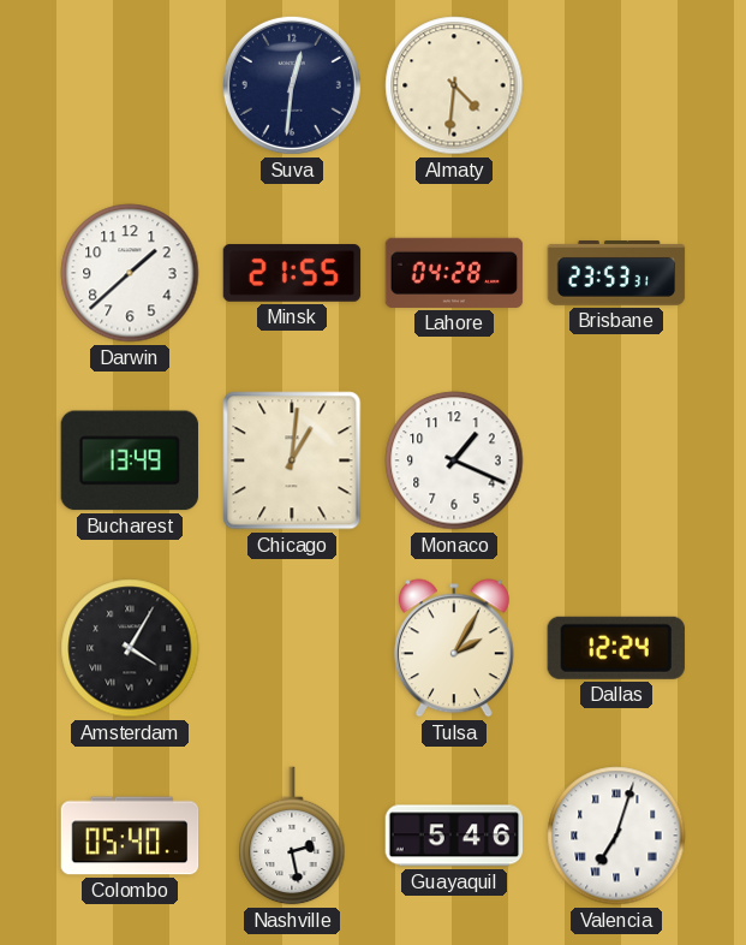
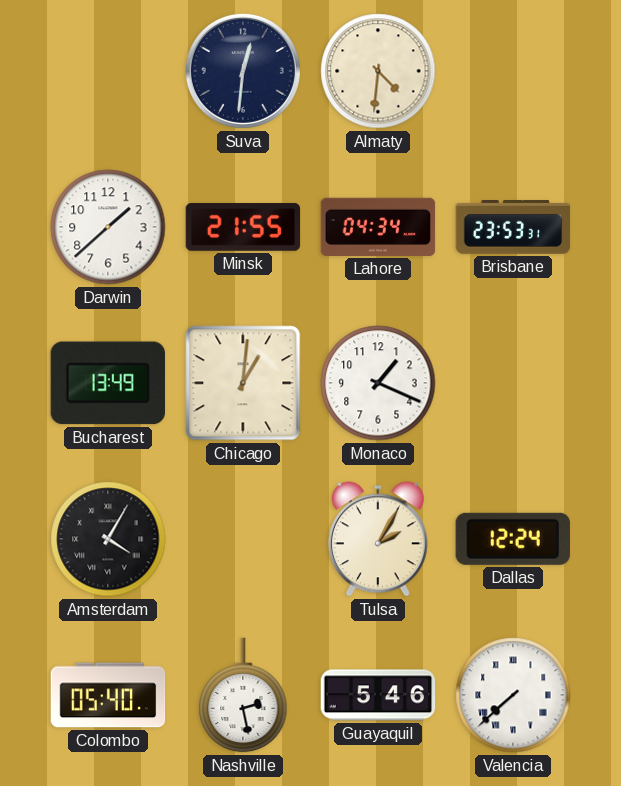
Lahore: 04:28 -> 04:34 (378, 227)
Valencia: 7:03 -> 7:38 (513, 695)
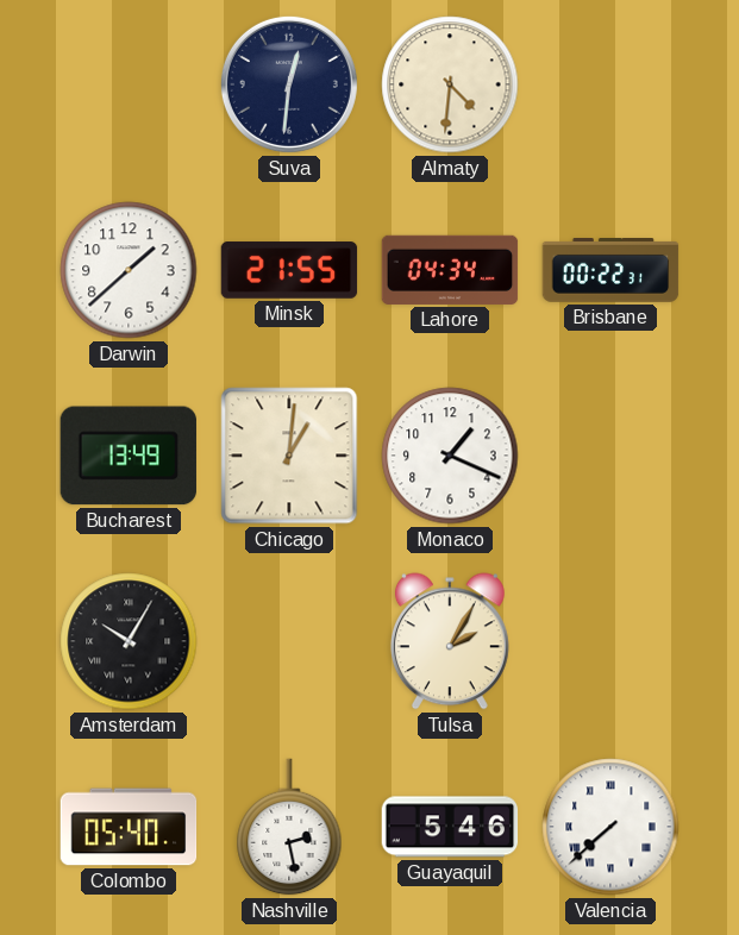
Brisbane: 23:53 -> 00:22 (610, 271)
Amsterdam: 4:05 -> 10:05 (129, 641)
Dallas: 12:24 -> none (513, 539)
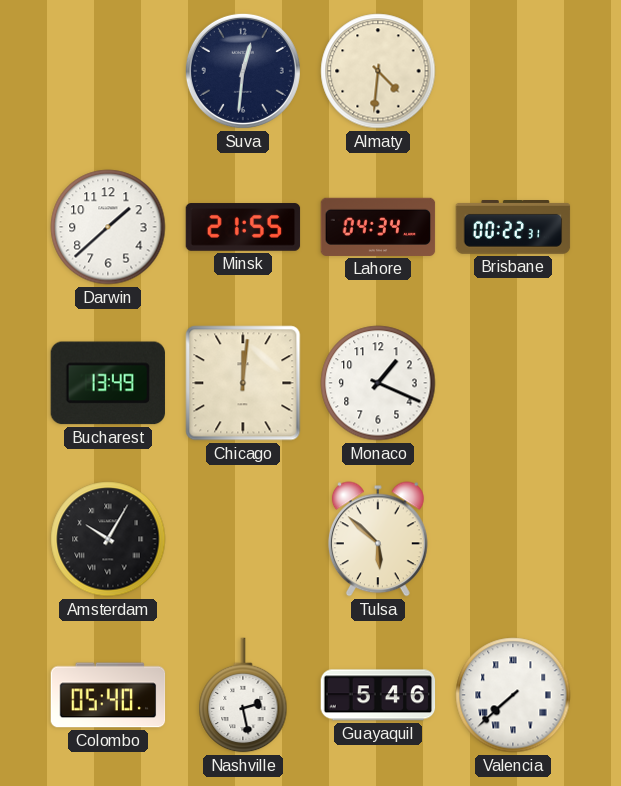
Chicago: 1:01 -> 12:01 (243, 383)
Tulsa: 2:05 -> 5:52 (378, 539)
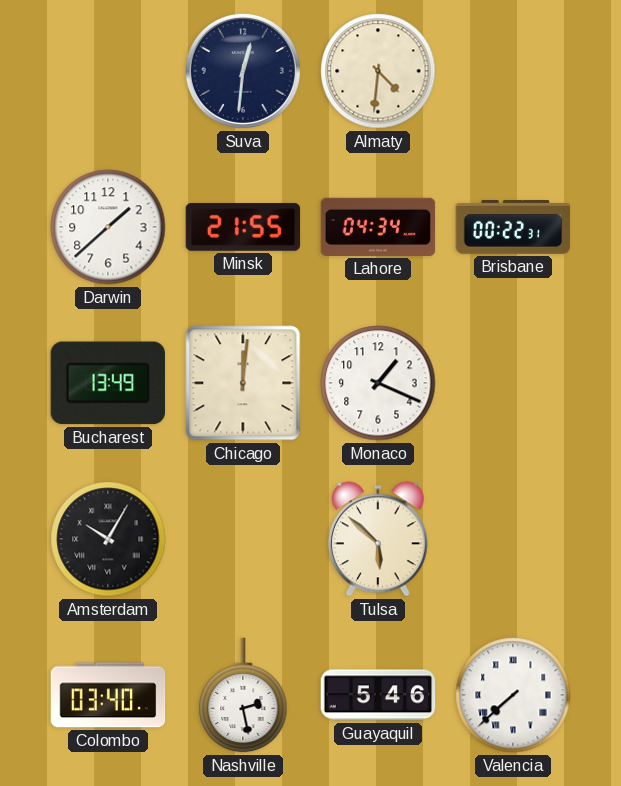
Colombo: 05:40 -> 03:40 (108, 695)
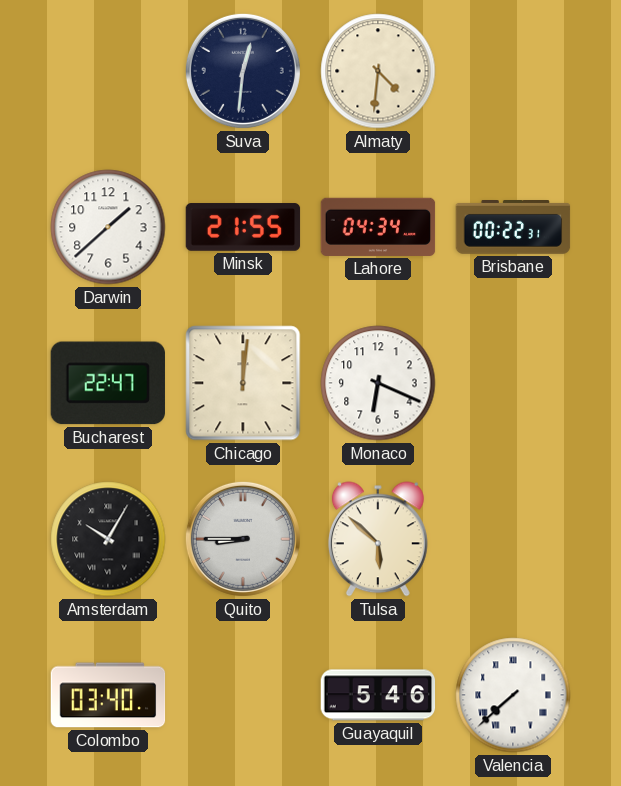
Bucharest: 13:49 -> 22:47 (108, 383)
Monaco: 1:19 -> 6:19 (378, 383)
Quito: none -> 8:45 (243, 539)
Nashville: 2:28 -> none (243, 695)
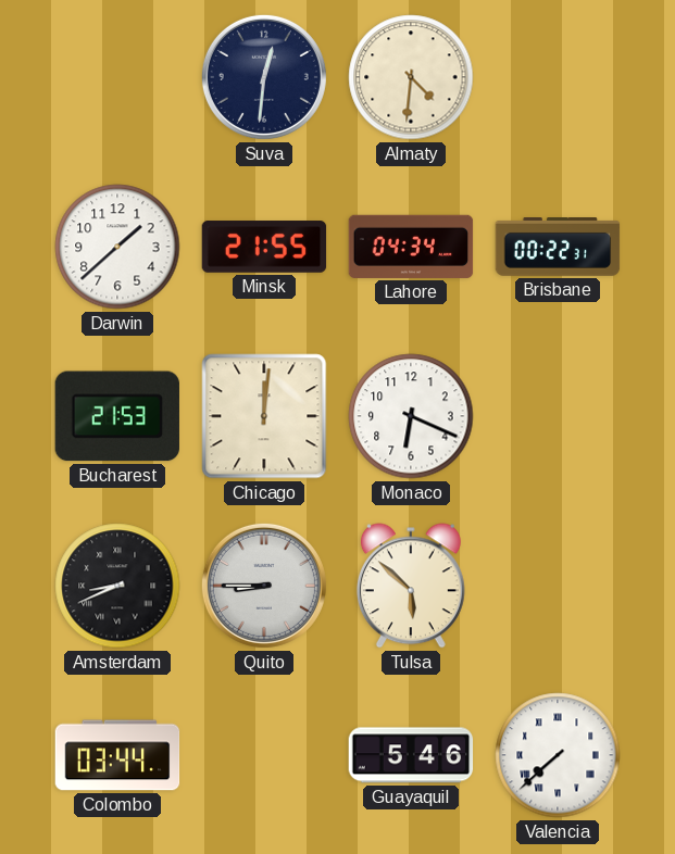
Bucharest: 22:47 -> 21:53 (117, 416)
Amsterdam: 10:05 -> 8:41 (117, 586)
Colombo: 03:40 -> 03:44 (117, 755)
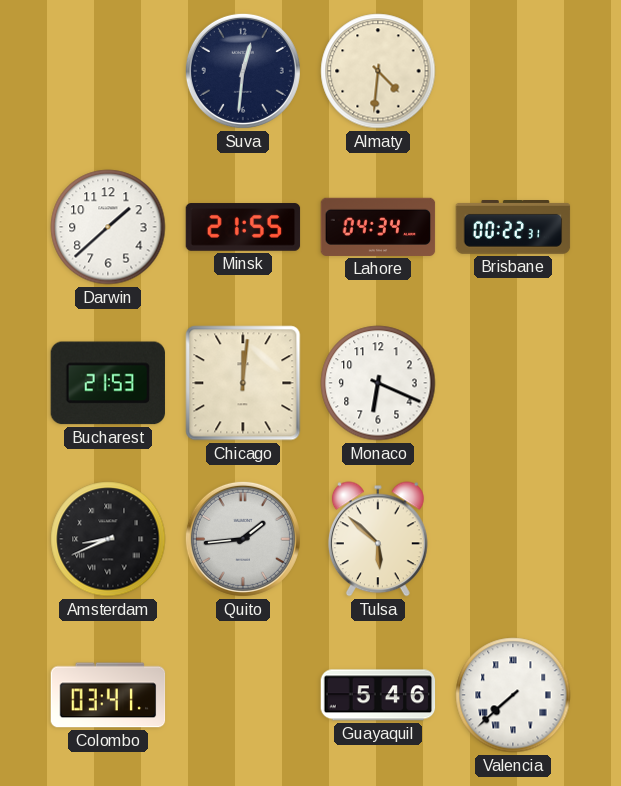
Quito: 8:45 -> 1:44 (243, 539)
Colombo: 03:44 -> 03:41 (108, 695)
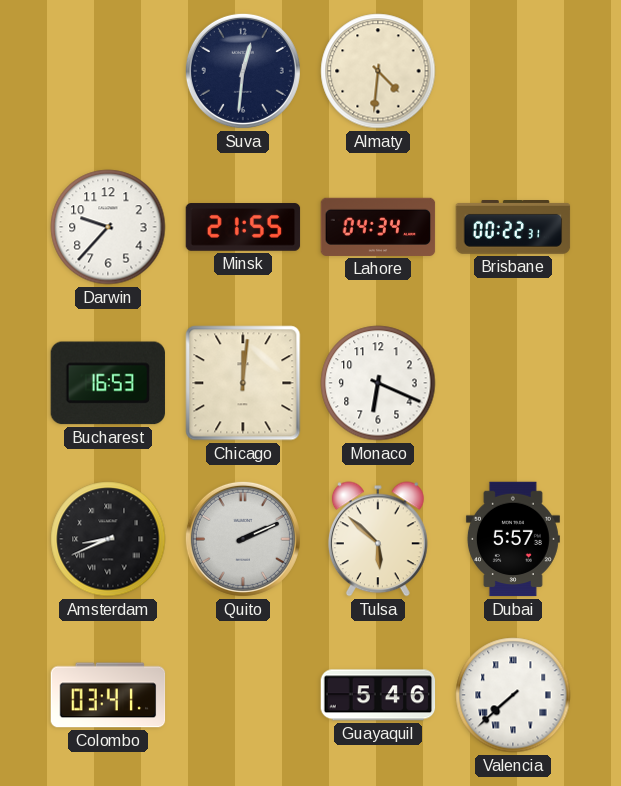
Darwin: 1:38 -> 9:37 (108, 227)
Bucharest: 21:53 -> 16:53 (108, 383)
Quito: 1:44 -> 2:11 (243, 539)
Dubai: none -> 5:57 (513, 539)
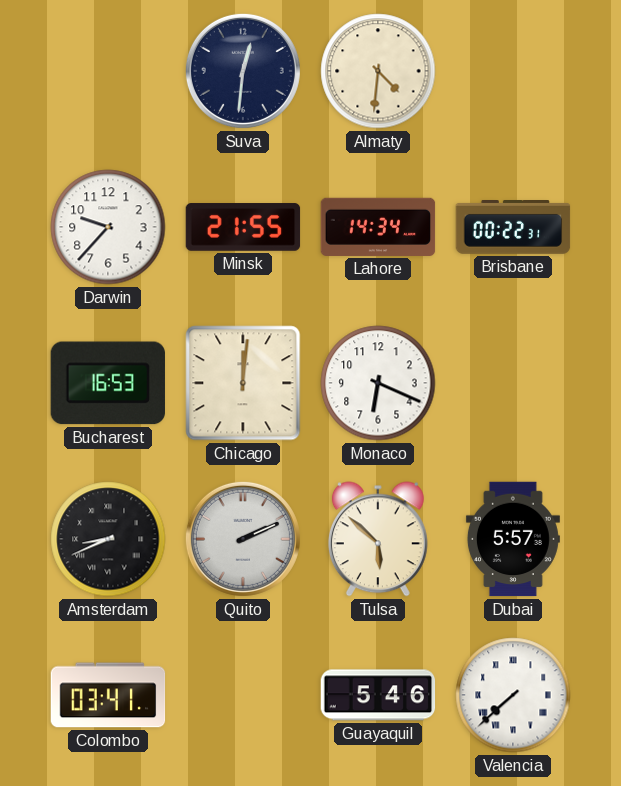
Lahore: 04:34 -> 14:34 (378, 227)
